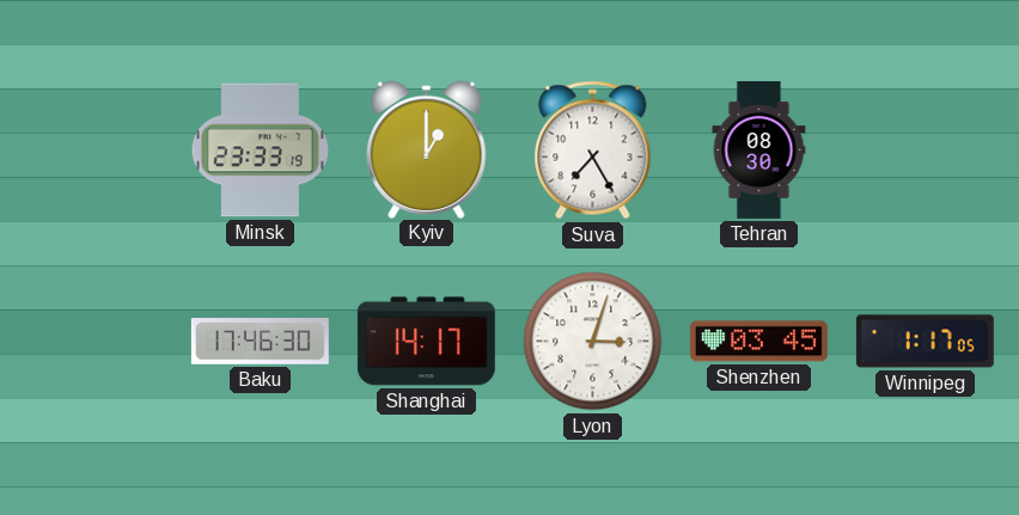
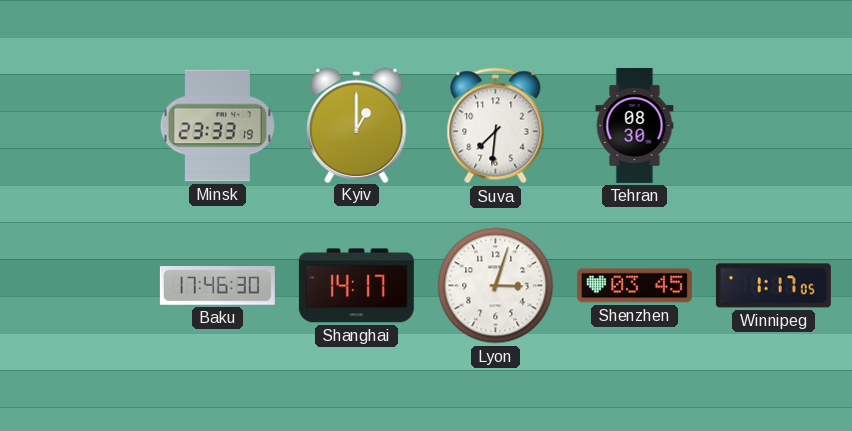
Suva: 7:25 -> 7:31 (496, 126)
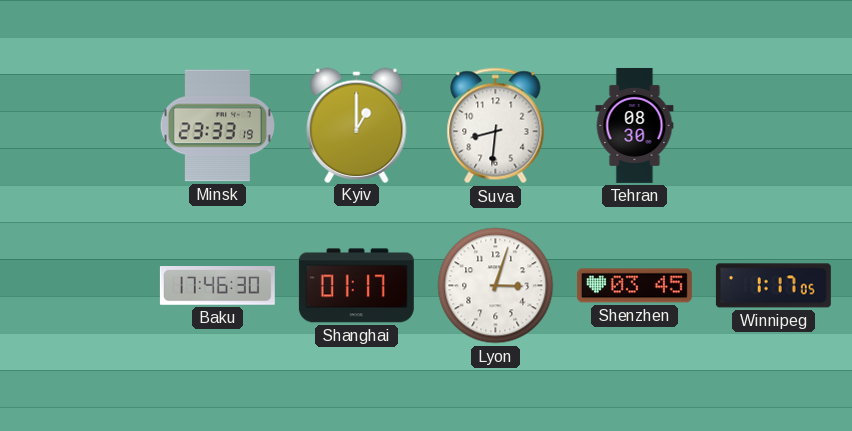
Suva: 7:31 -> 8:31 (496, 126)
Shanghai: 14:17 -> 01:17 (356, 286)
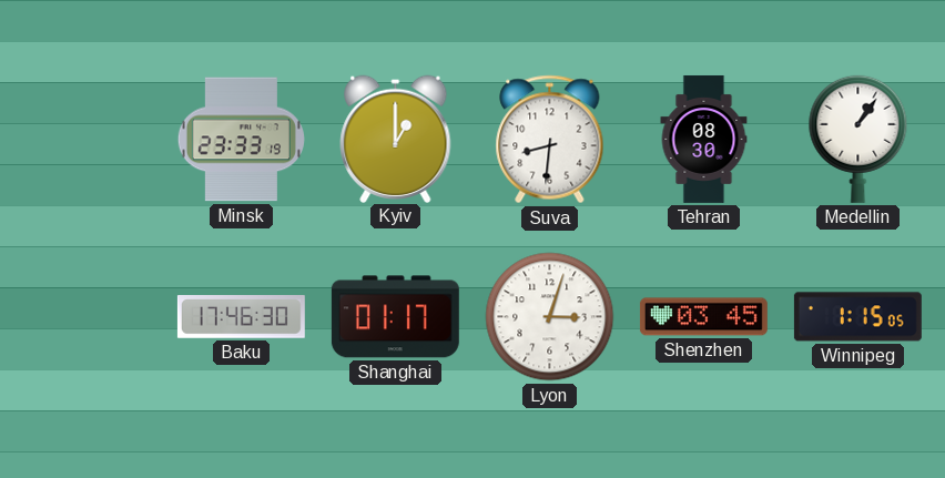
Medellin: none -> 1:06 (858, 139)
Winnipeg: 1:17 -> 1:15 (857, 317)
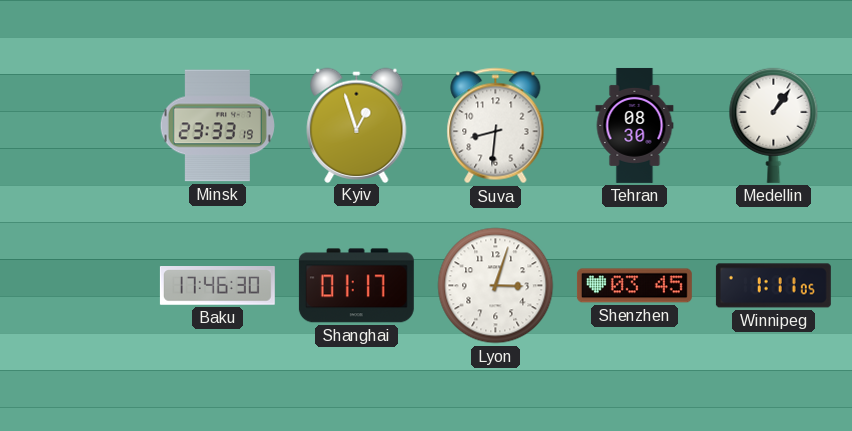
Kyiv: 1:00 -> 12:57 (357, 125)
Winnipeg: 1:15 -> 1:11 (773, 286)
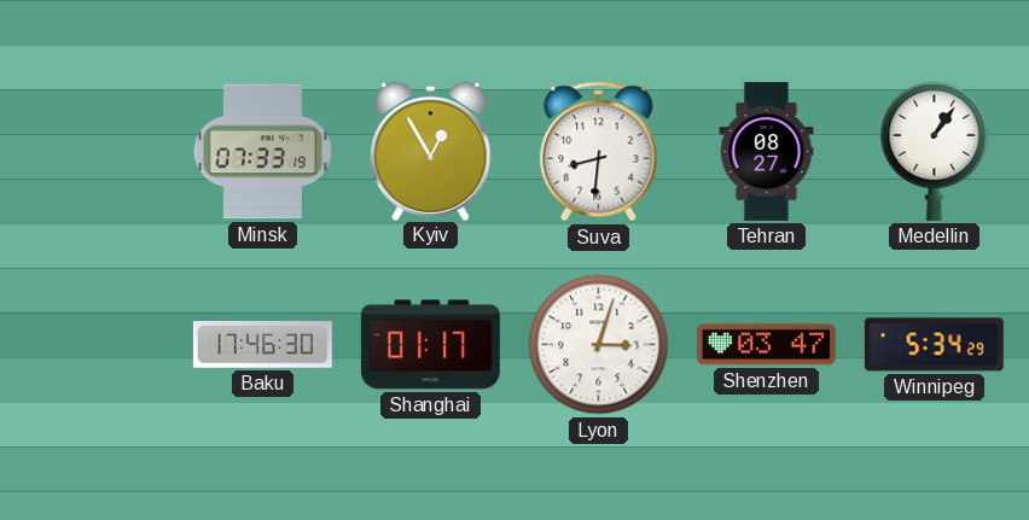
Minsk: 23:33 -> 07:33 (262, 152)
Kyiv: 12:57 -> 12:55 (431, 151)
Tehran: 08:30 -> 08:27 (767, 151)
Shenzhen: 03:45 -> 03:47 (766, 345)
Winnipeg: 1:11 -> 5:34 (934, 345)
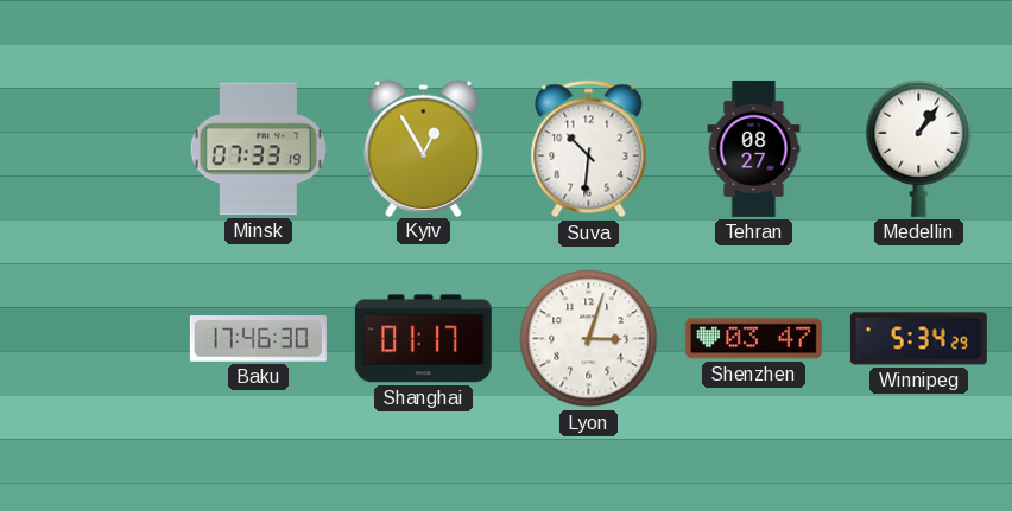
Suva: 8:31 -> 10:31 (589, 149)
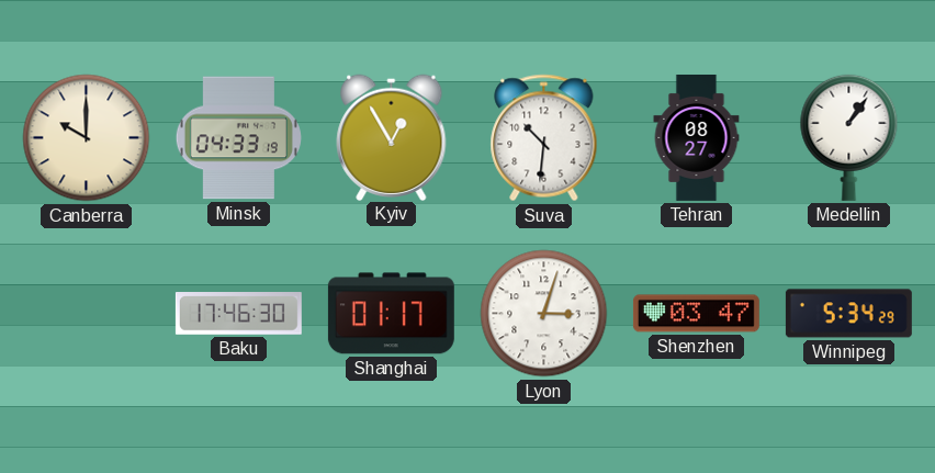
Canberra: none -> 10:00 (87, 138)
Minsk: 07:33 -> 04:33 (238, 138)
